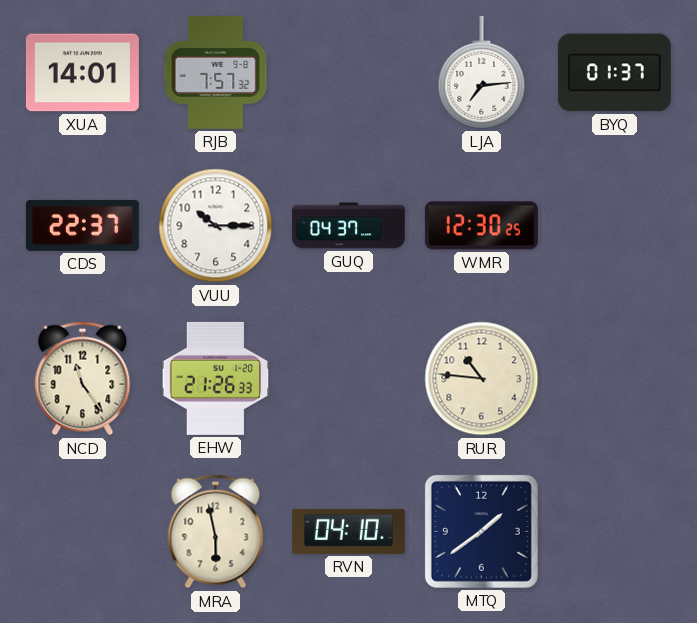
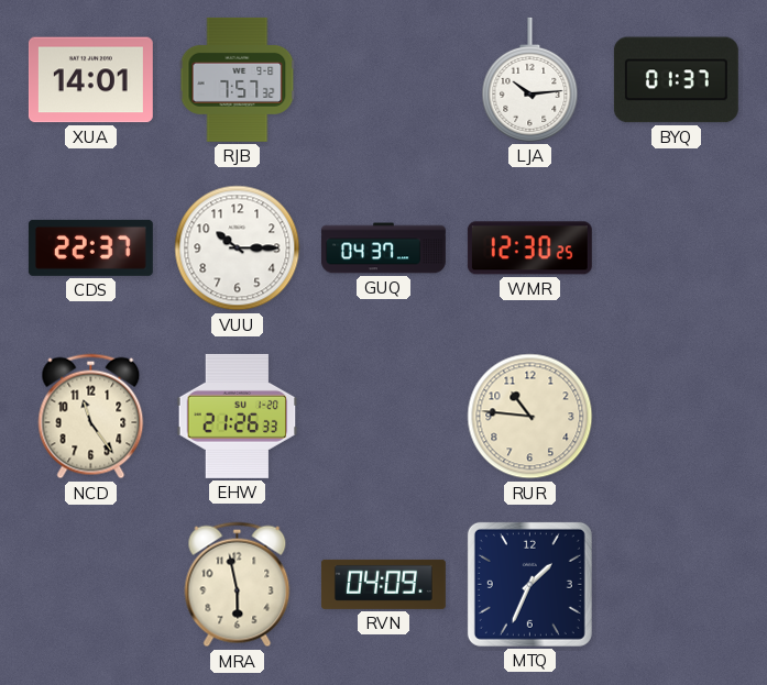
LJA: 7:14 -> 10:14 (530, 79)
RVN: 04:10 -> 04:09 (383, 584)
MTQ: 1:39 -> 1:34 (529, 584)
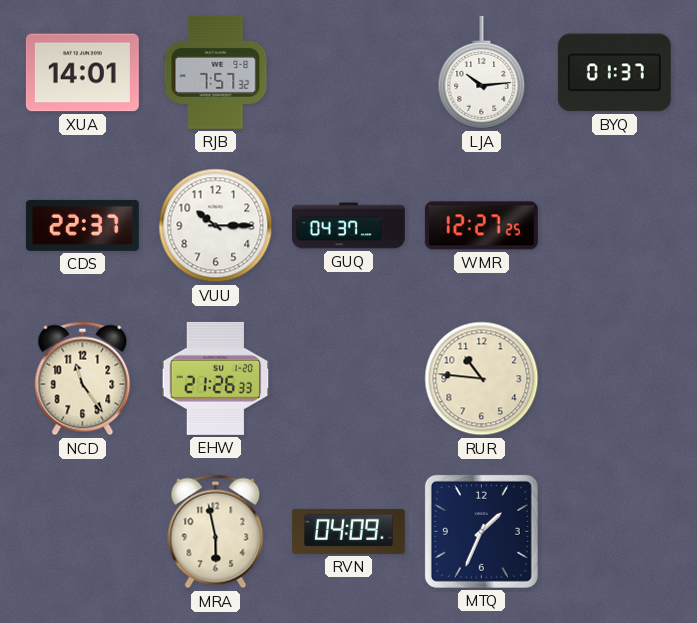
WMR: 12:30 -> 12:27 (481, 226)
